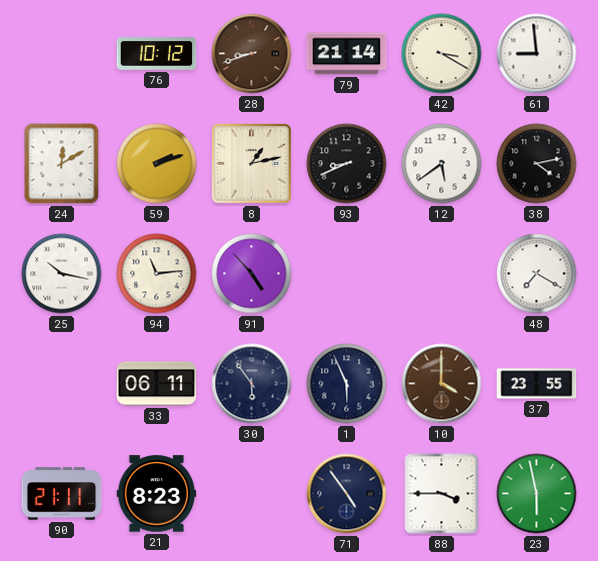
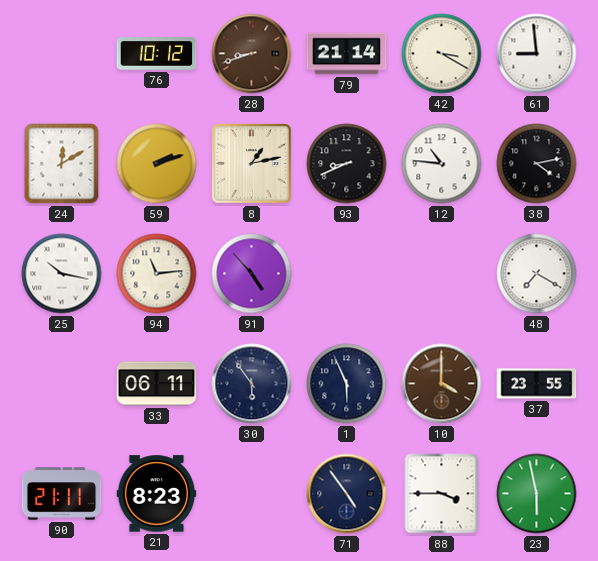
12: 5:39 -> 10:46 (442, 164)
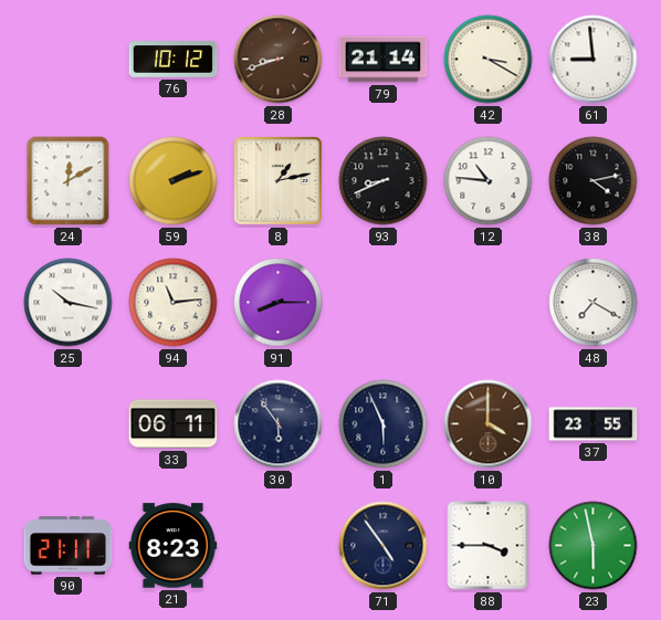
91: 4:53 -> 8:15 (279, 303)
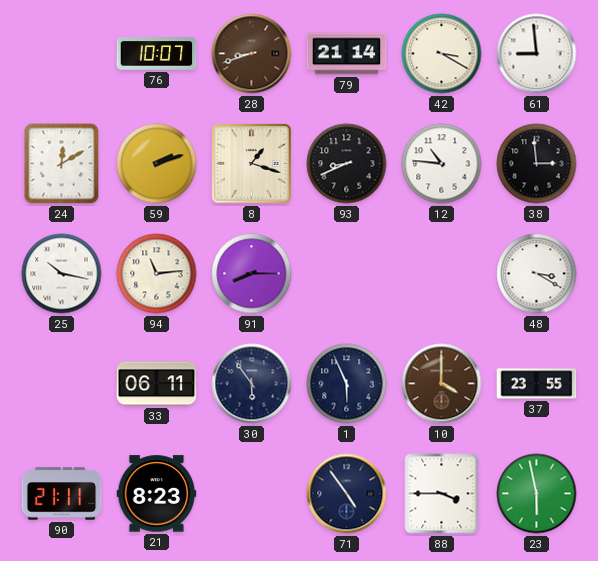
76: 10:12 -> 10:07 (157, 54)
8: 1:13 -> 1:18 (252, 164)
38: 4:13 -> 2:59 (537, 164)
48: 7:20 -> 3:20 (537, 274)
